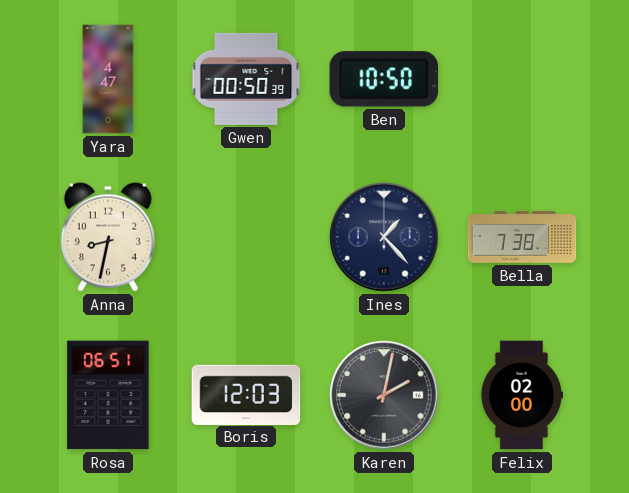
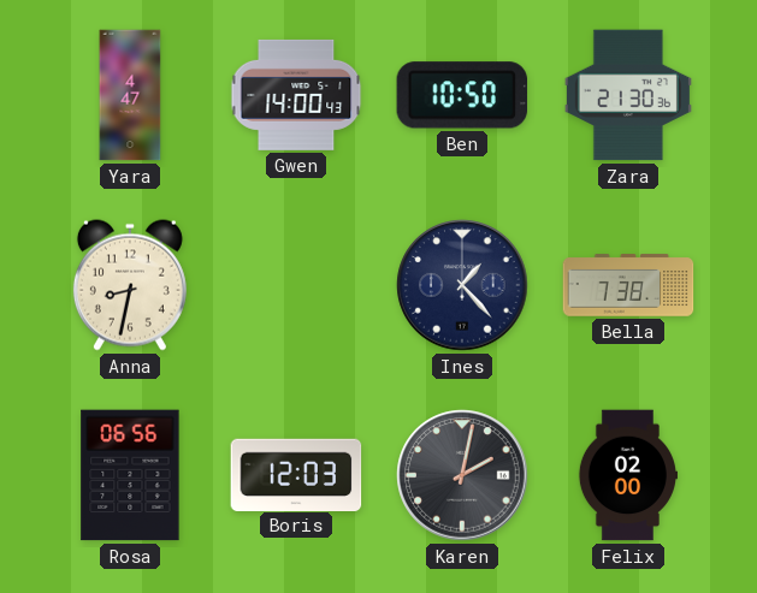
Gwen: 00:50 -> 14:00 (296, 95)
Zara: none -> 21:30 (628, 95)
Rosa: 06:51 -> 06:56 (130, 475)
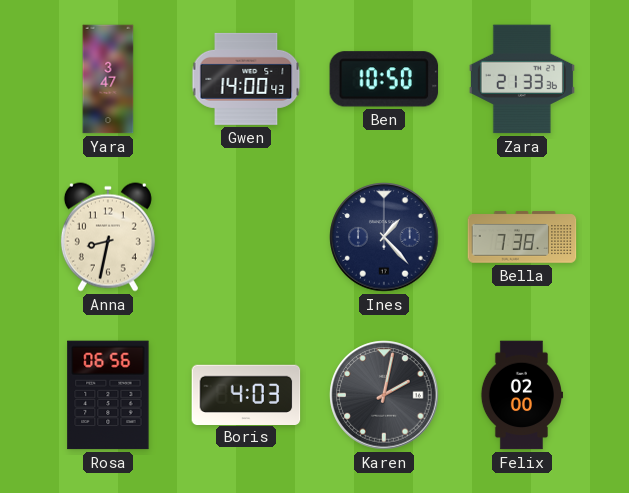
Yara: 4:47 -> 3:47 (108, 79)
Zara: 21:30 -> 21:33 (522, 79)
Boris: 12:03 -> 4:03 (246, 394)
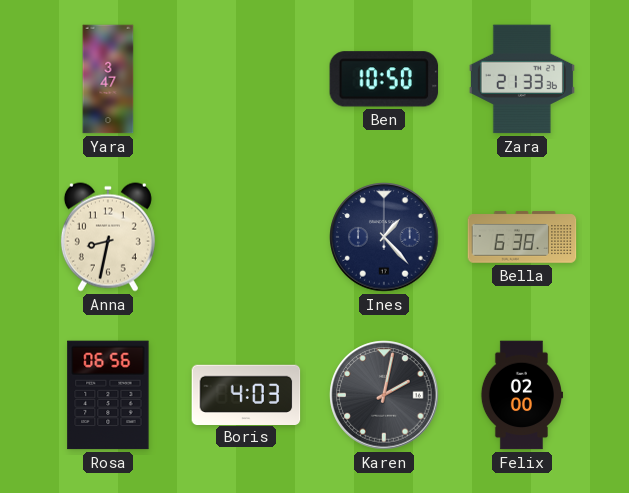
Gwen: 14:00 -> none (246, 79)
Bella: 7:38 -> 6:38 (522, 237)
